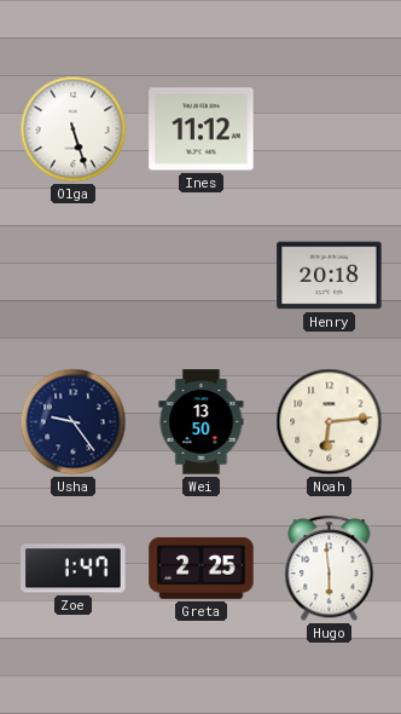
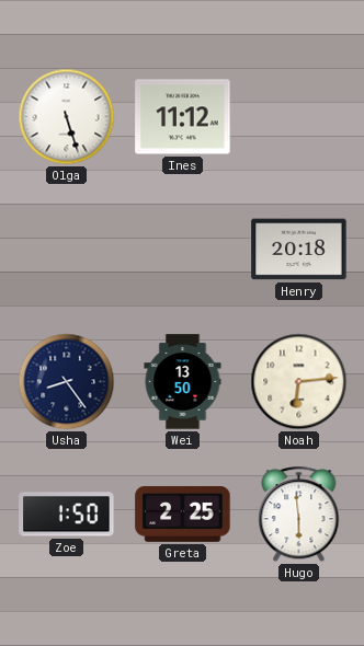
Usha: 9:24 -> 8:24 (67, 382)
Zoe: 1:47 -> 1:50 (67, 515)
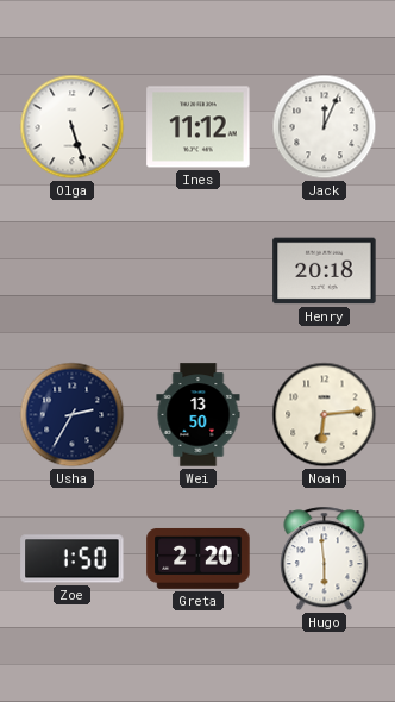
Jack: none -> 12:04 (325, 127)
Usha: 8:24 -> 2:35 (73, 415)
Greta: 2:25 -> 2:20 (199, 558)
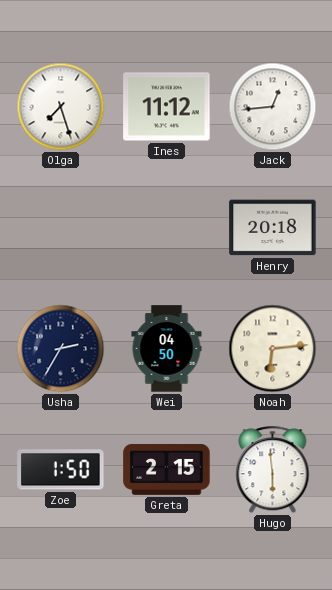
Olga: 5:27 -> 7:27 (61, 107)
Jack: 12:04 -> 12:44 (273, 107)
Wei: 13:50 -> 04:50 (167, 349)
Greta: 2:20 -> 2:15 (167, 469)
